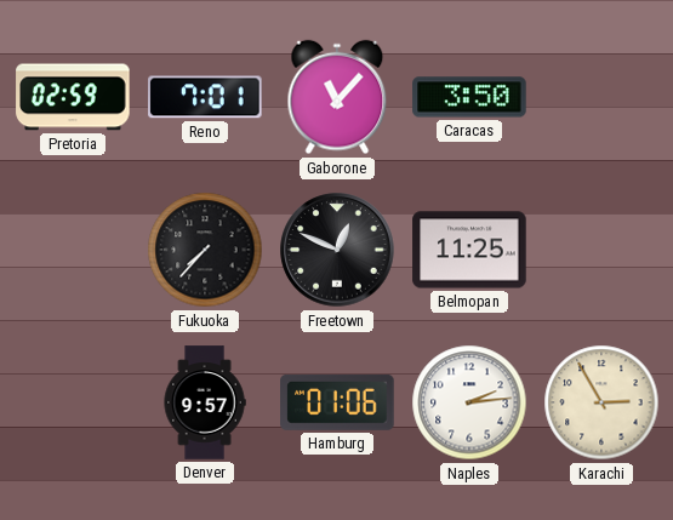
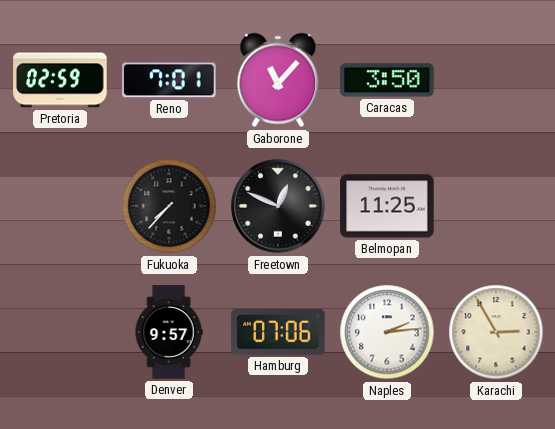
Hamburg: 01:06 -> 07:06 (278, 332)
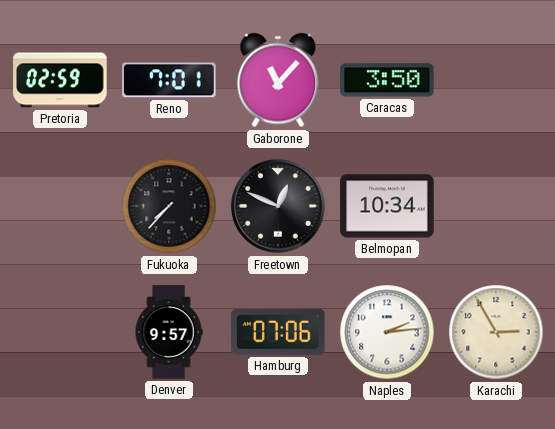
Belmopan: 11:25 -> 10:34 (387, 206)
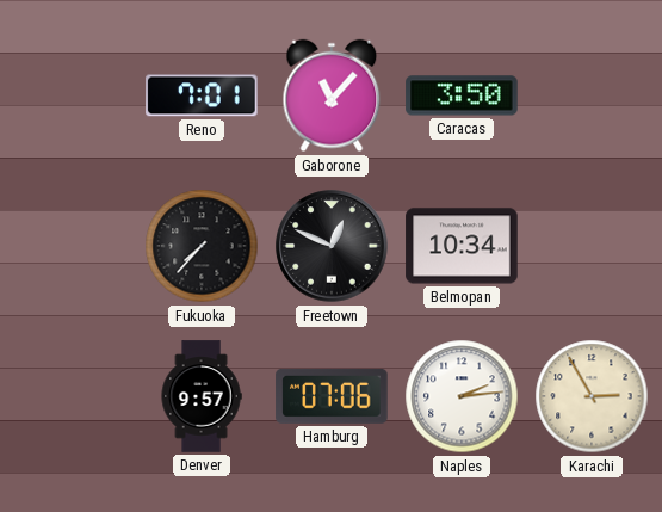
Pretoria: 02:59 -> none (60, 80)
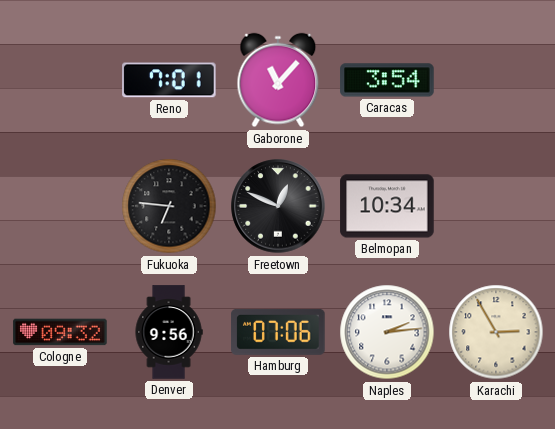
Caracas: 3:50 -> 3:54 (387, 80)
Fukuoka: 7:37 -> 6:46 (169, 206)
Cologne: none -> 09:32 (60, 332)
Denver: 9:57 -> 9:56 (169, 332)
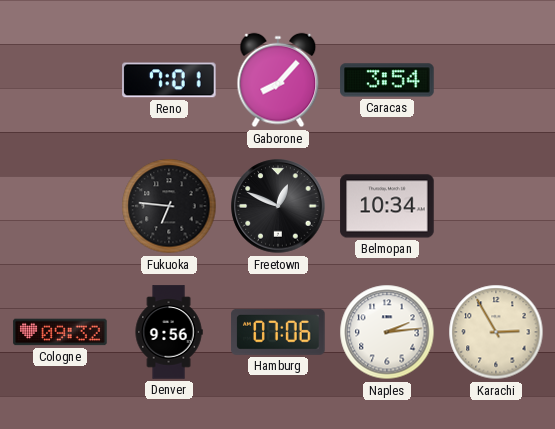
Gaborone: 11:07 -> 8:07 (278, 80)
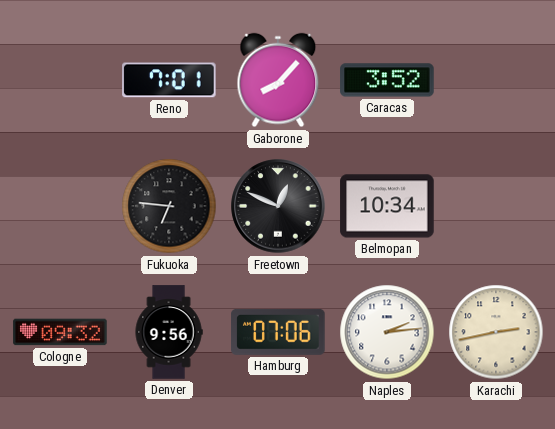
Caracas: 3:54 -> 3:52 (387, 80)
Karachi: 2:55 -> 2:43 (496, 332)
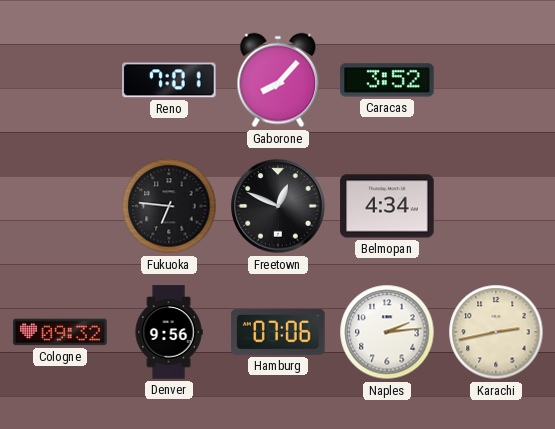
Belmopan: 10:34 -> 4:34 (387, 206)
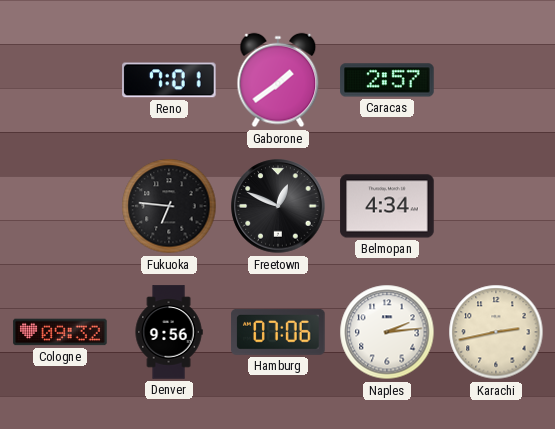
Gaborone: 8:07 -> 1:39 (278, 80)
Caracas: 3:52 -> 2:57 (387, 80)
